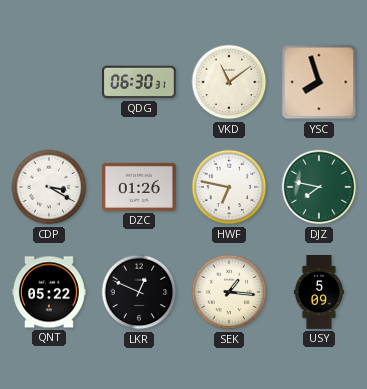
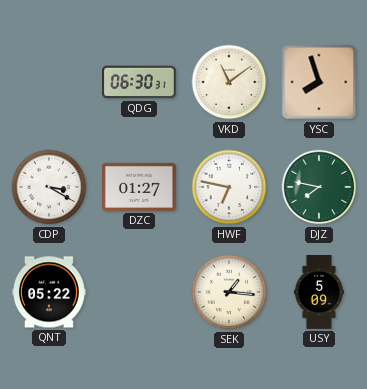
DZC: 01:26 -> 01:27 (140, 187)
LKR: 12:49 -> none (139, 292)
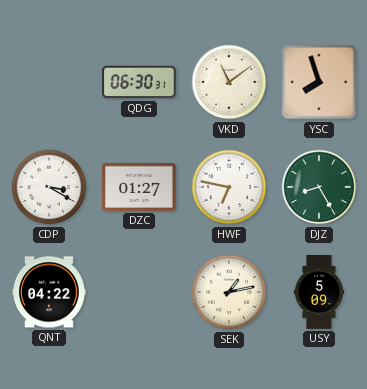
DJZ: 7:47 -> 8:25 (319, 187)
QNT: 05:22 -> 04:22 (50, 292)
SEK: 1:16 -> 1:13 (229, 292)
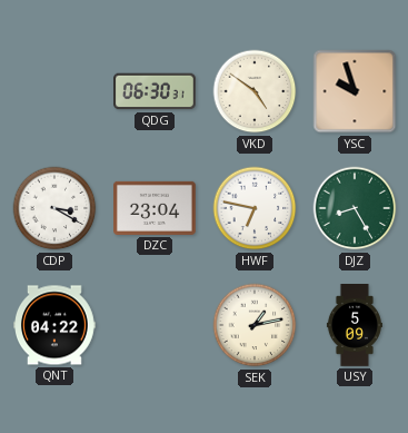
VKD: 11:09 -> 4:51 (255, 91)
YSC: 7:57 -> 9:57 (355, 91)
DZC: 01:27 -> 23:04 (156, 208)
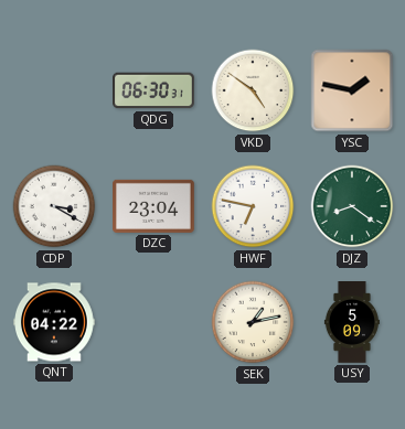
YSC: 9:57 -> 1:47 (352, 90)
DJZ: 8:25 -> 8:21 (352, 206)
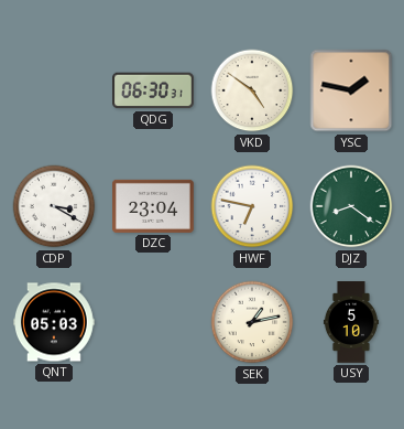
QNT: 04:22 -> 05:03 (55, 322)
USY: 5:09 -> 5:10 (351, 323)
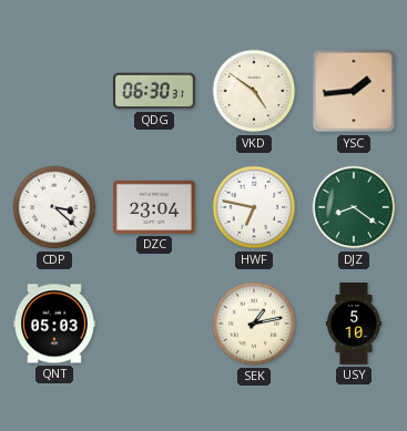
YSC: 1:47 -> 1:44 (354, 91)
CDP: 3:20 -> 3:22 (54, 207)
